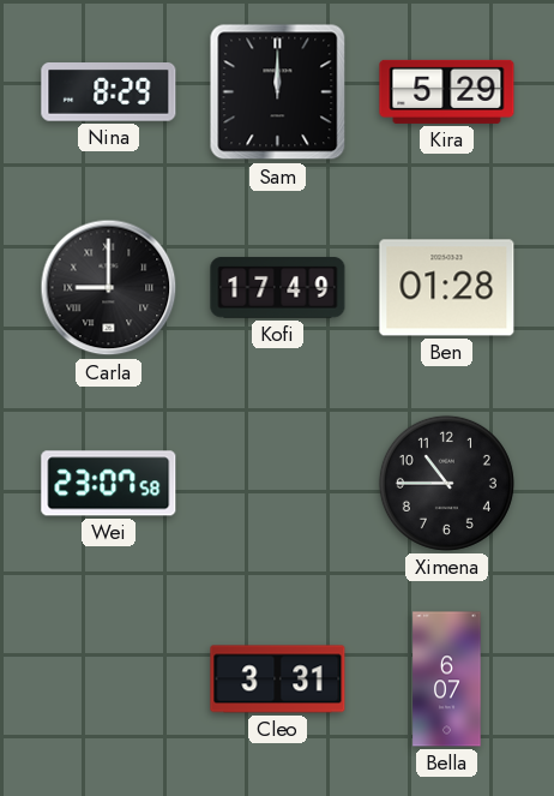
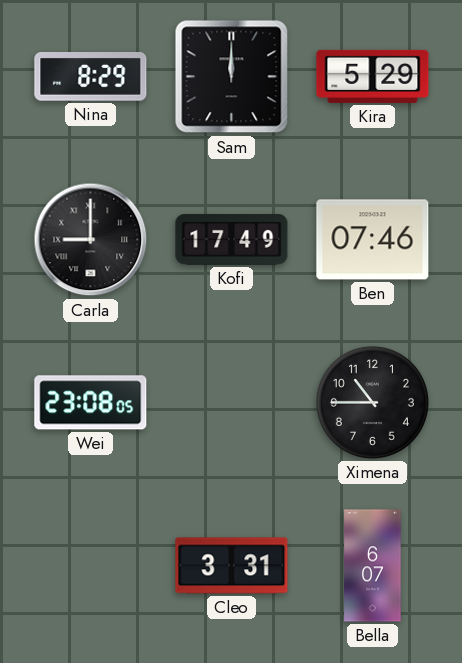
Ben: 01:28 -> 07:46 (373, 240)
Wei: 23:07 -> 23:08 (91, 403)
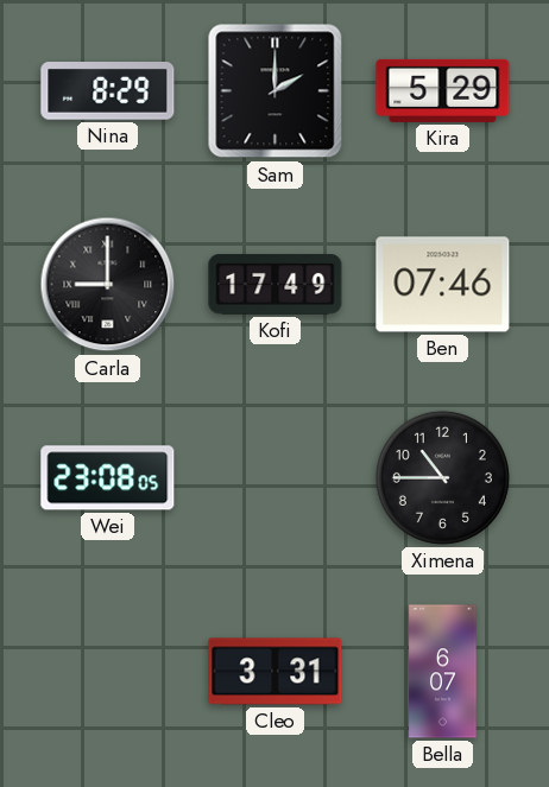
Sam: 12:00 -> 2:00 (276, 91)
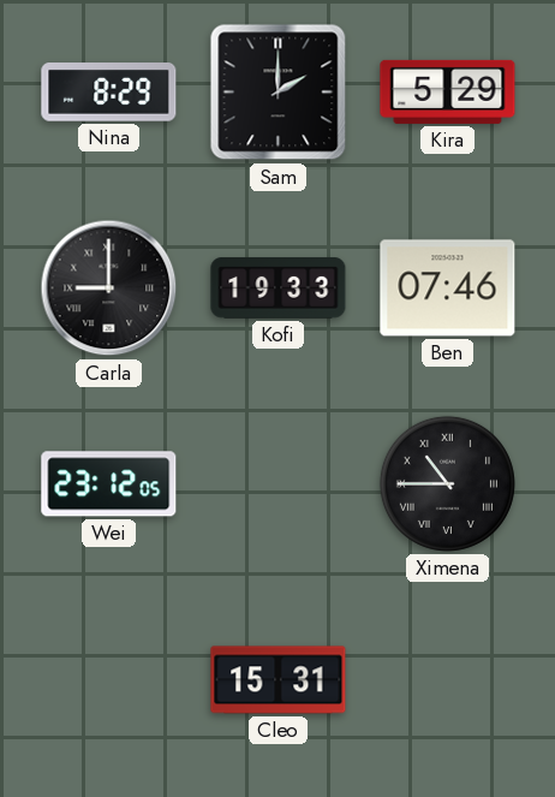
Kofi: 17:49 -> 19:33 (279, 289)
Wei: 23:08 -> 23:12 (109, 484)
Ximena numerals: Arabic -> Roman (447, 483)
Cleo: 3:31 -> 15:31 (279, 680)
Bella: 6:07 -> none (443, 672)
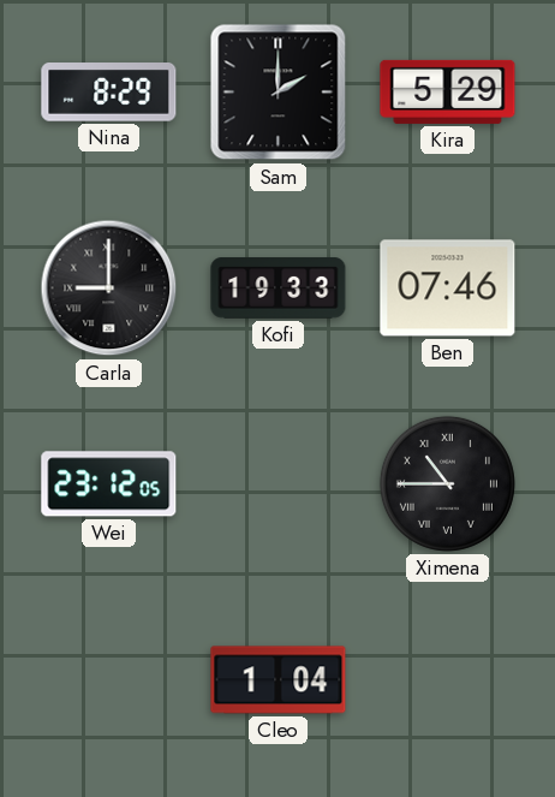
Cleo: 15:31 -> 1:04 (279, 680)
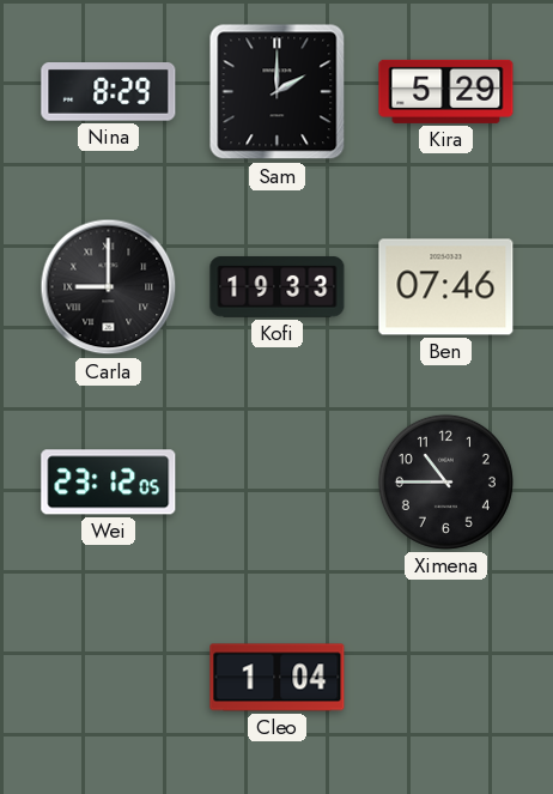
Ximena numerals: Roman -> Arabic (445, 481)
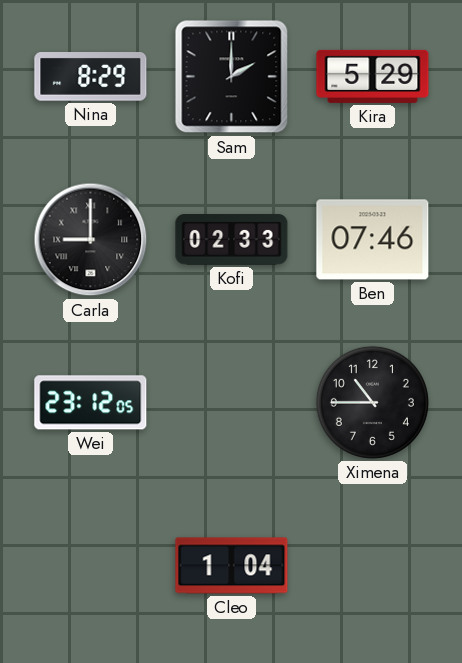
Kofi: 19:33 -> 02:33 (232, 240)
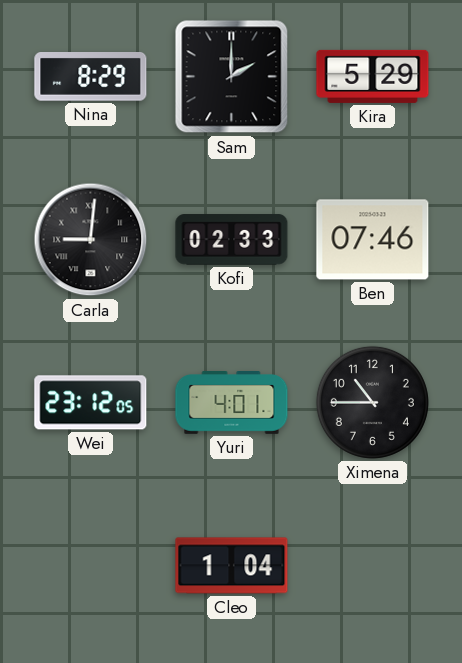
Carla: 9:00 -> 9:01 (91, 240)
Yuri: none -> 4:01 (232, 403)
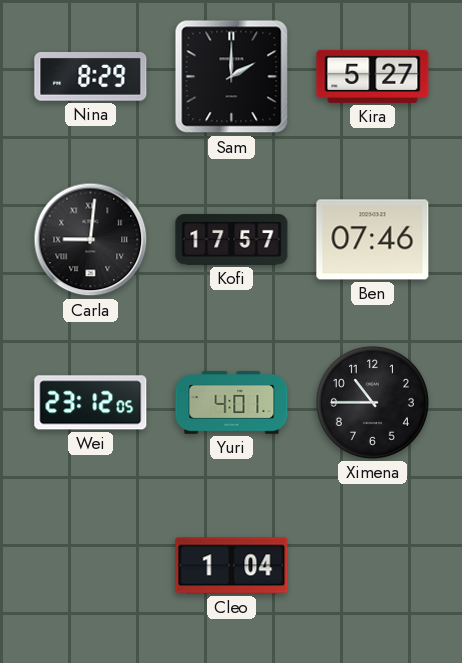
Kira: 5:29 -> 5:27 (373, 76)
Kofi: 02:33 -> 17:57 (232, 240)
